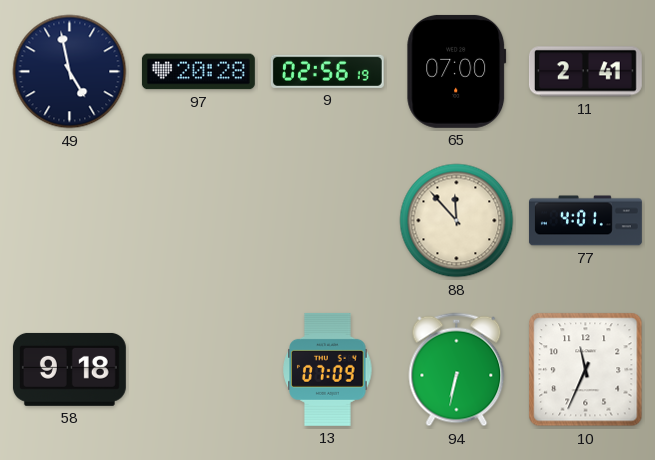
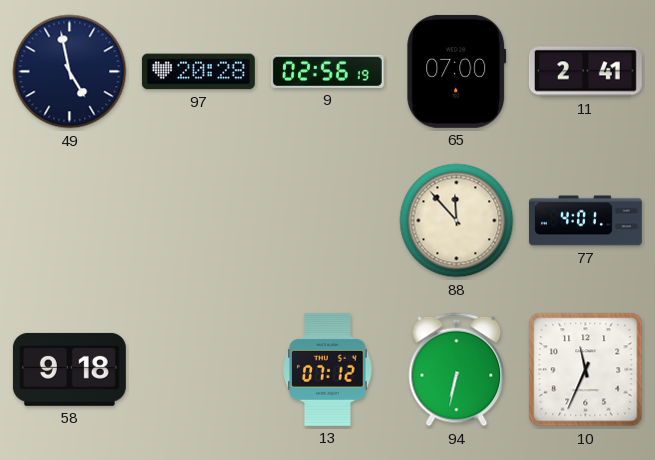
13: 07:09 -> 07:12 (328, 369)
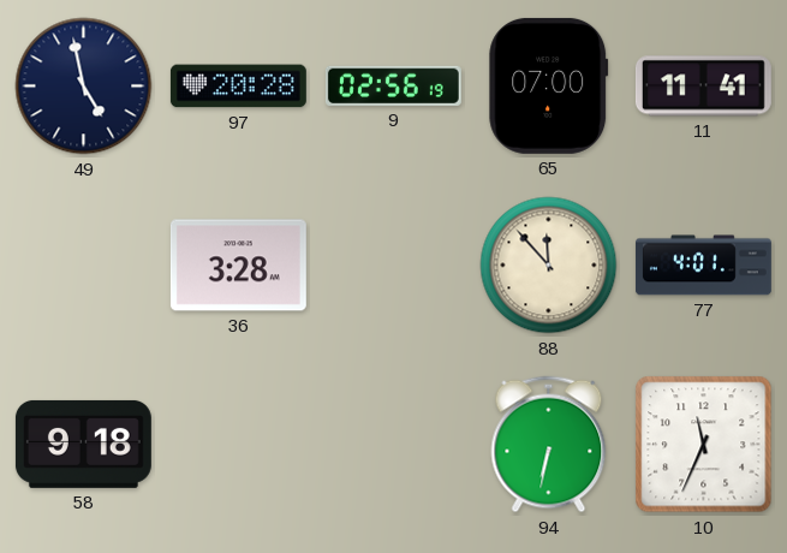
11: 2:41 -> 11:41 (703, 87)
36: none -> 3:28 (238, 266)
13: 07:12 -> none (328, 369)
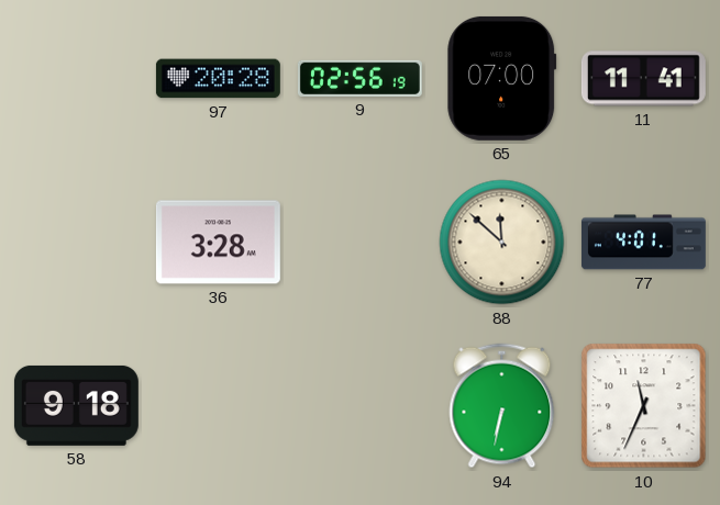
49: 4:58 -> none (84, 87)
88: 11:53 -> 11:52 (502, 243)
